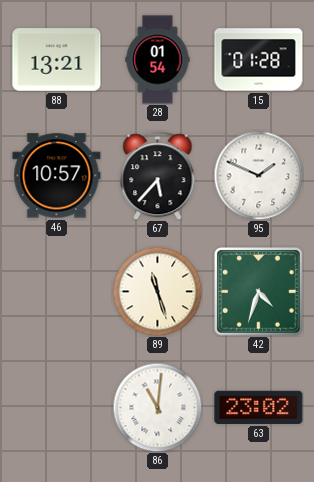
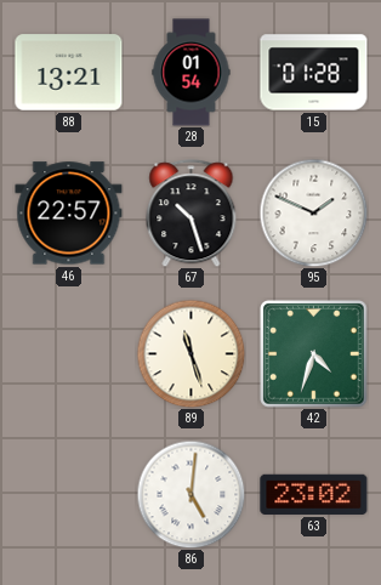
46: 10:57 -> 22:57 (69, 214)
67: 5:37 -> 10:27 (192, 214)
86: 11:01 -> 5:01 (190, 494)
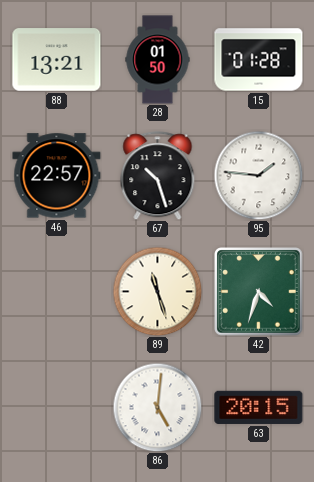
28: 01:54 -> 01:50 (158, 60)
95: 1:49 -> 1:46 (258, 175)
63: 23:02 -> 20:15 (259, 407)
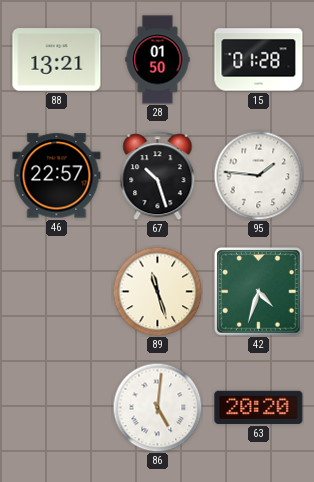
63: 20:15 -> 20:20 (259, 407)
